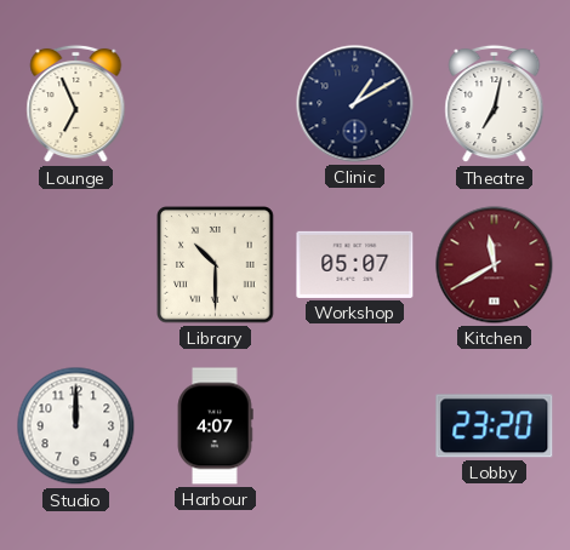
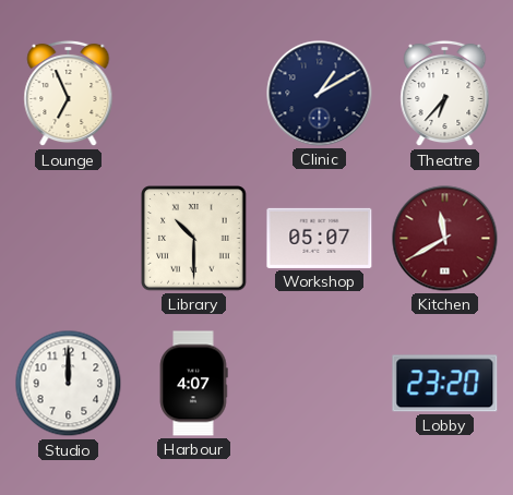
Theatre: 7:02 -> 6:37 (445, 94)
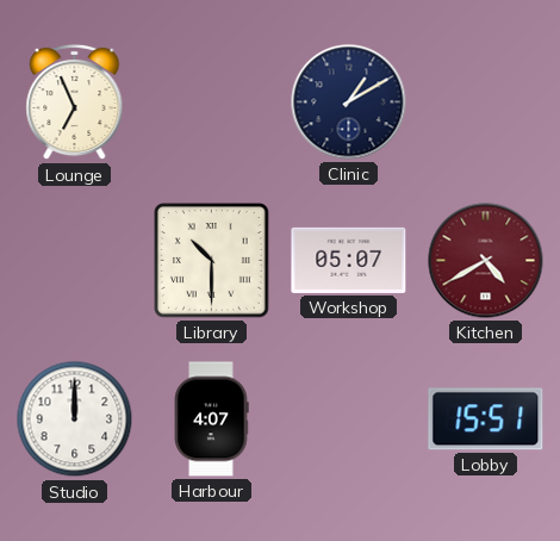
Theatre: 6:37 -> none (445, 94)
Kitchen: 11:40 -> 4:40 (486, 261)
Lobby: 23:20 -> 15:51 (486, 419)
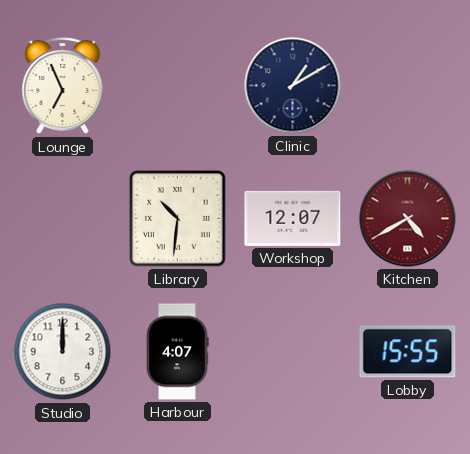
Library: 10:30 -> 10:31 (178, 219)
Workshop: 05:07 -> 12:07 (293, 218)
Lobby: 15:51 -> 15:55 (408, 352)
